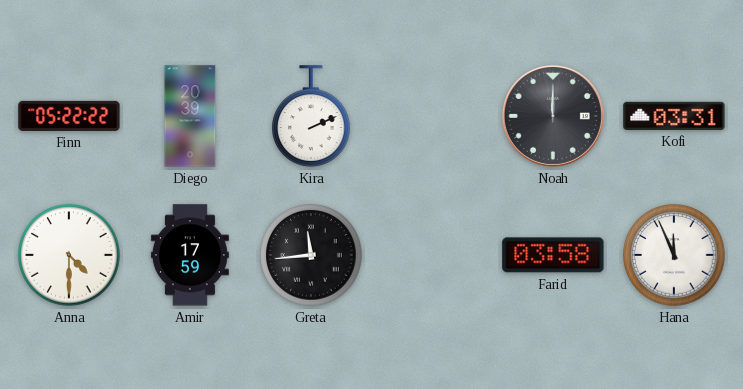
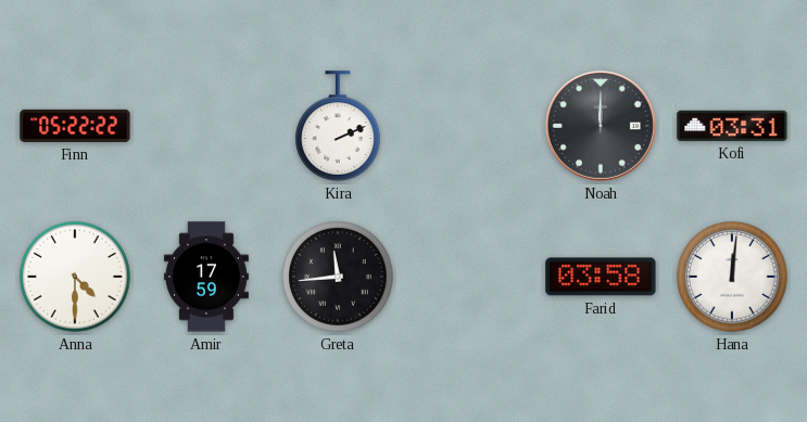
Diego: 20:39 -> none (190, 116)
Hana: 11:56 -> 12:01 (732, 277)
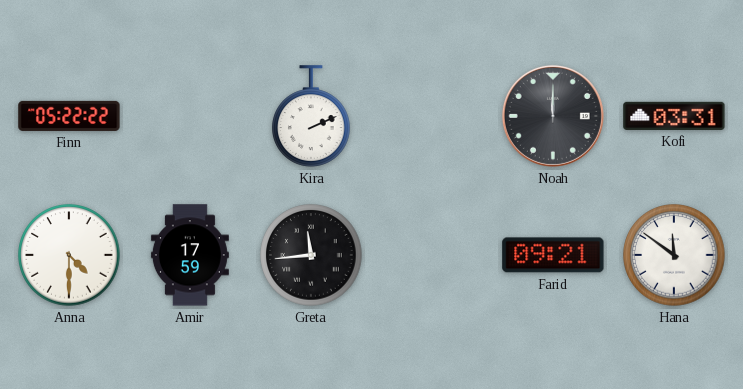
Farid: 03:58 -> 09:21 (553, 255)
Hana: 12:01 -> 11:51 (674, 255)
